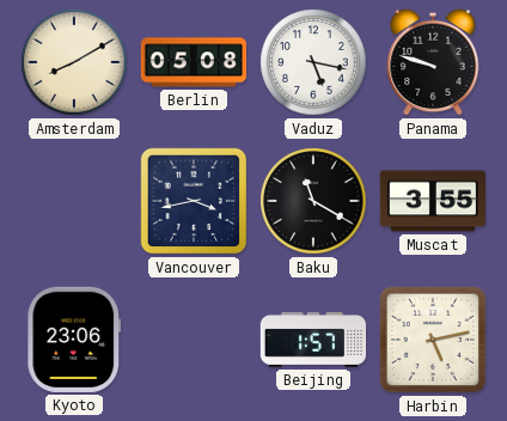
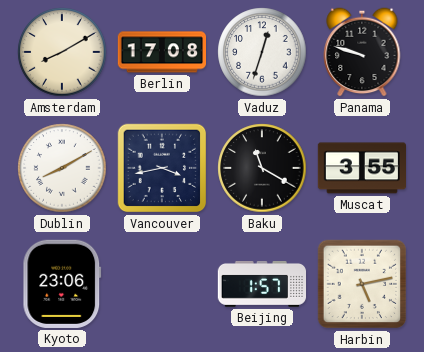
Berlin: 05:08 -> 17:08 (161, 52)
Vaduz: 5:17 -> 12:33 (262, 52)
Dublin: none -> 8:10 (62, 168)
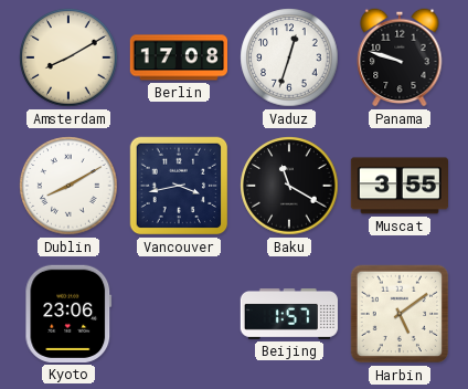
Harbin: 5:13 -> 5:09 (400, 314)
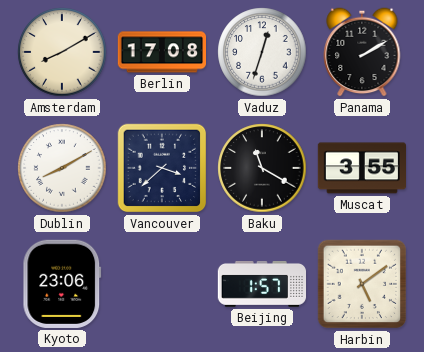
Panama: 9:48 -> 2:10 (362, 52)
Vancouver: 3:43 -> 3:38 (162, 168)
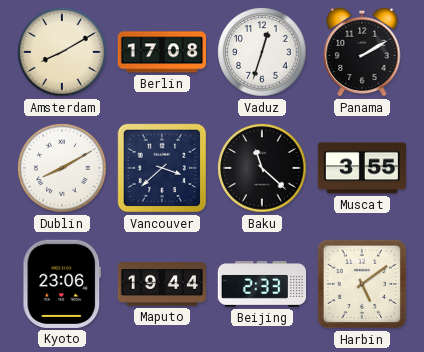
Baku: 11:20 -> 11:22 (262, 168)
Maputo: none -> 19:44 (161, 285)
Beijing: 1:57 -> 2:33 (262, 285)
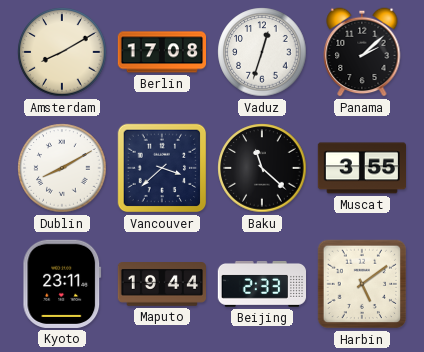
Panama: 2:10 -> 2:08 (362, 52)
Kyoto: 23:06 -> 23:11 (62, 284)
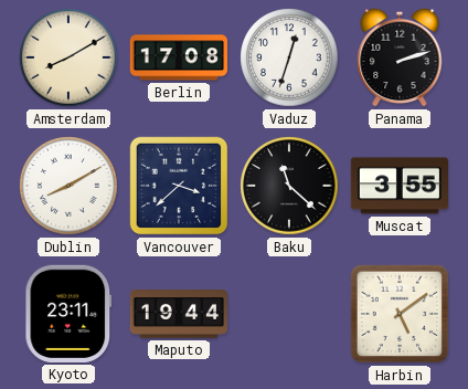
Panama: 2:08 -> 2:12 (400, 57)
Beijing: 2:33 -> none (262, 285)
